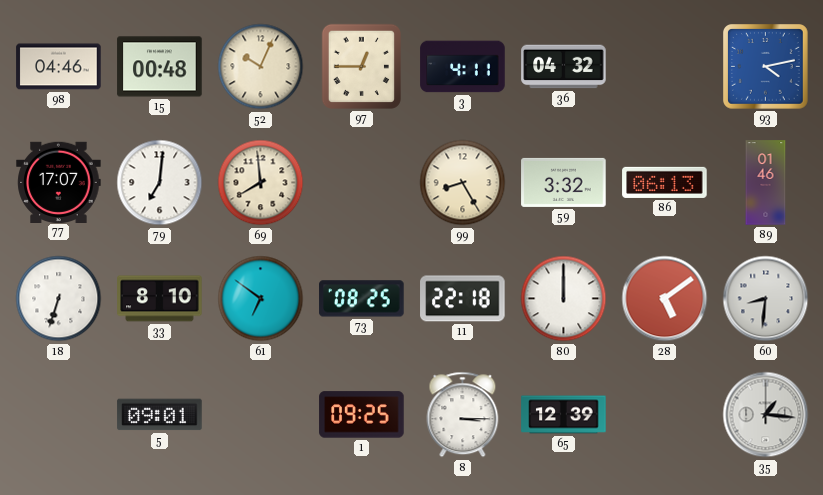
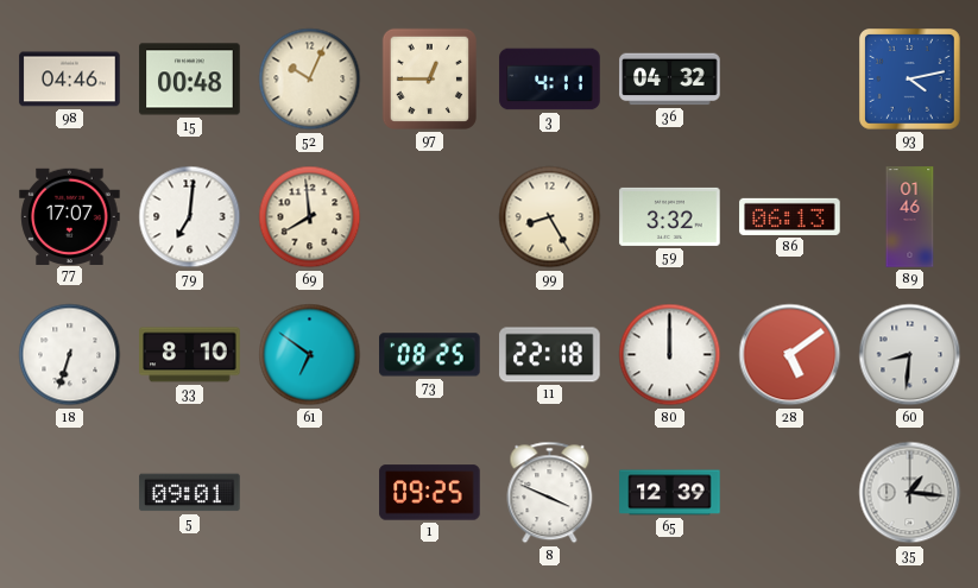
8: 3:15 -> 3:49 (550, 493)
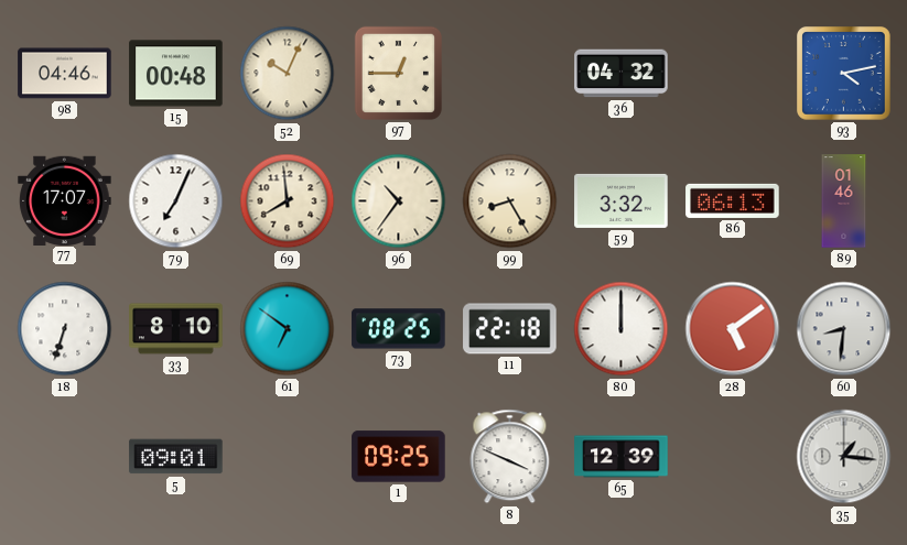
3: 4:11 -> none (550, 80)
79: 7:01 -> 7:04 (176, 201)
96: none -> 10:36 (399, 201)
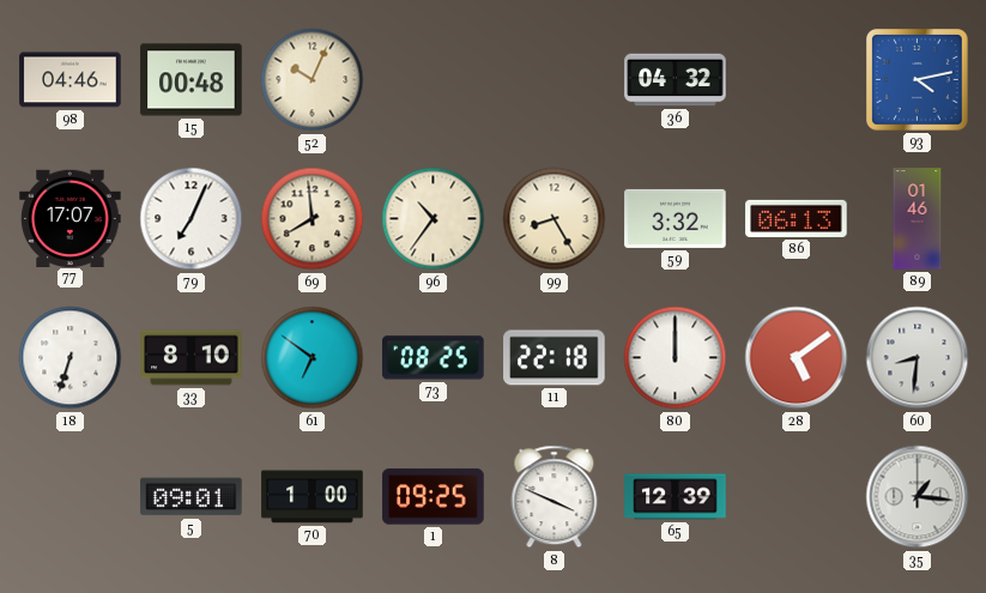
97: 12:45 -> none (398, 73)
70: none -> 1:00 (313, 497)
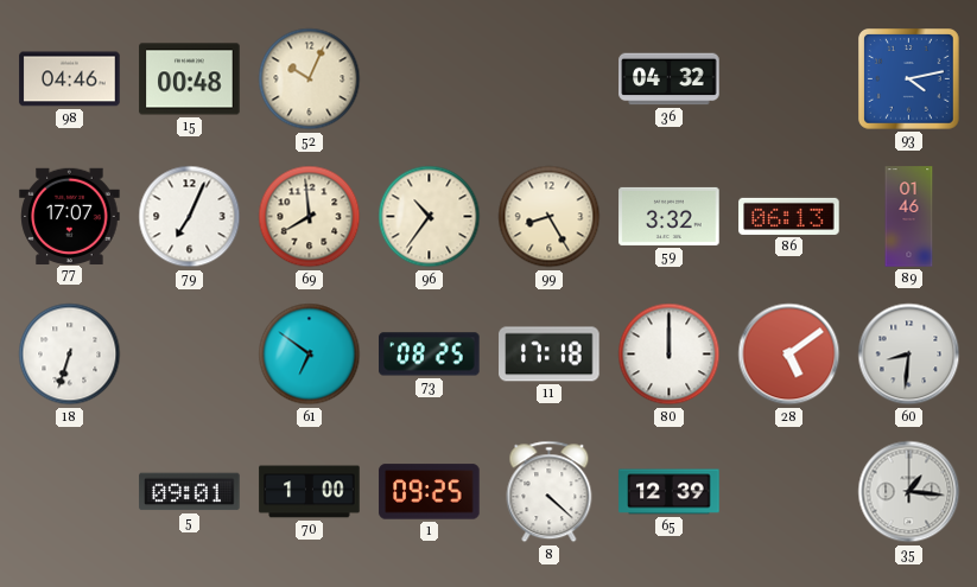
33: 8:10 -> none (192, 358)
11: 22:18 -> 17:18 (550, 355)
8: 3:49 -> 4:22 (550, 492)
